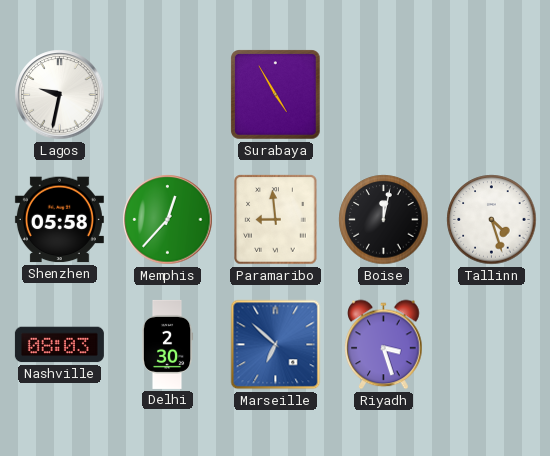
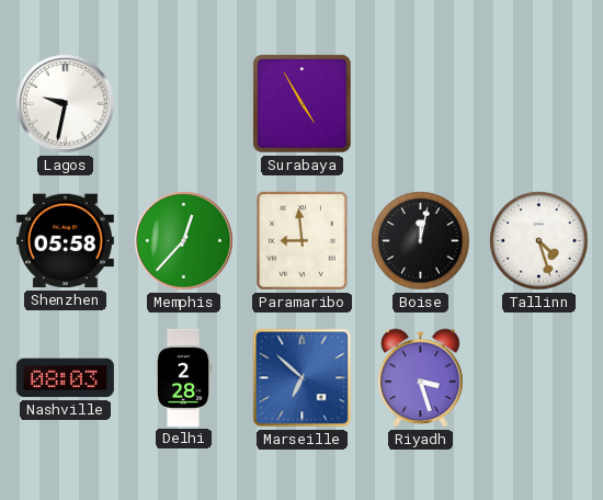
Delhi: 2:30 -> 2:28 (183, 377)
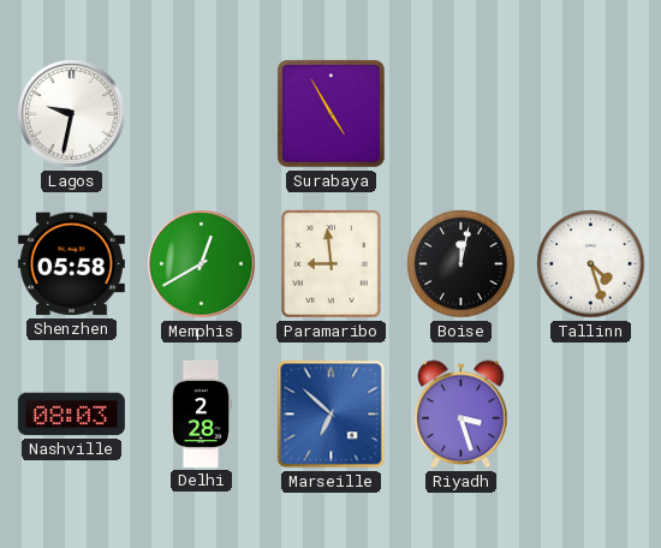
Memphis: 12:37 -> 12:40 (202, 264)
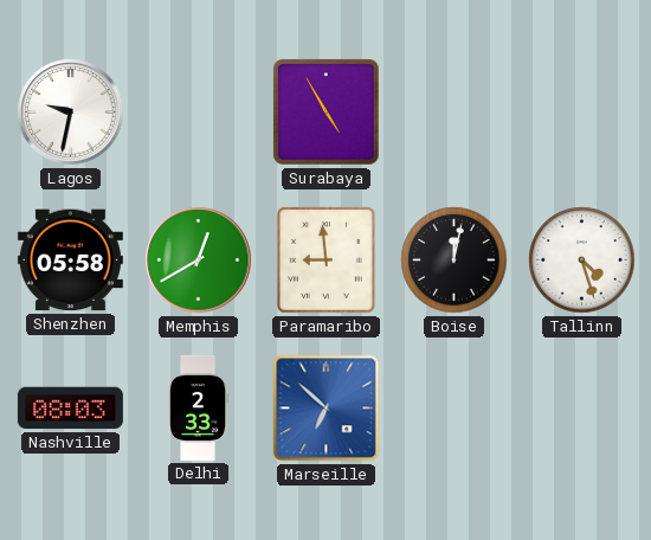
Delhi: 2:28 -> 2:33 (198, 407)
Riyadh: 3:27 -> none (461, 415)
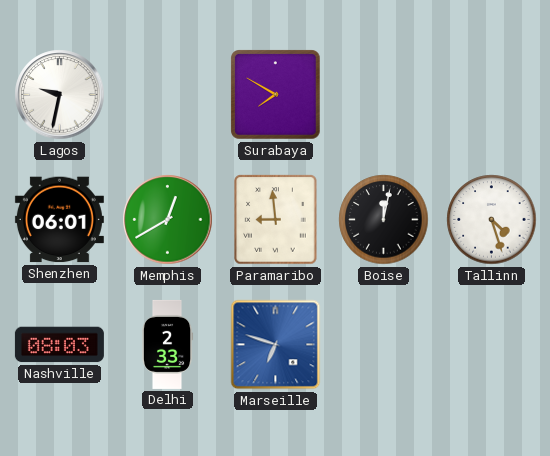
Surabaya: 4:55 -> 7:50 (276, 95)
Shenzhen: 05:58 -> 06:01 (59, 220)
Marseille: 6:52 -> 6:48 (276, 345)
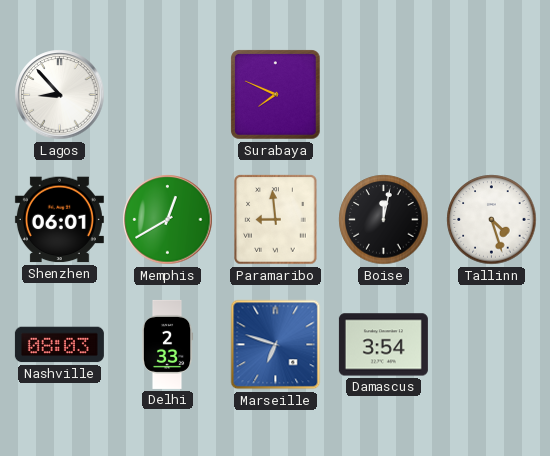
Lagos: 9:32 -> 8:53 (60, 95)
Surabaya: 7:50 -> 7:49 (276, 95)
Damascus: none -> 3:54 (383, 345)
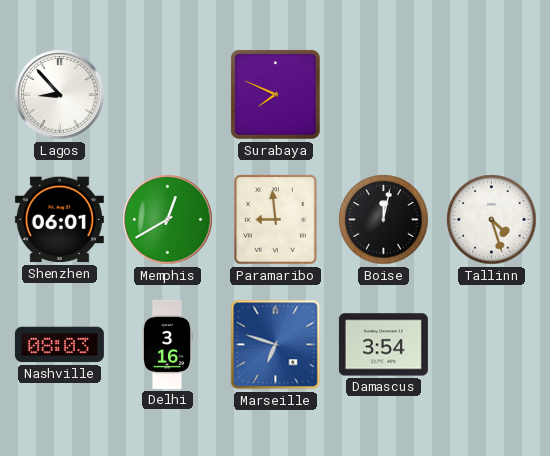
Delhi: 2:33 -> 3:16 (167, 344)
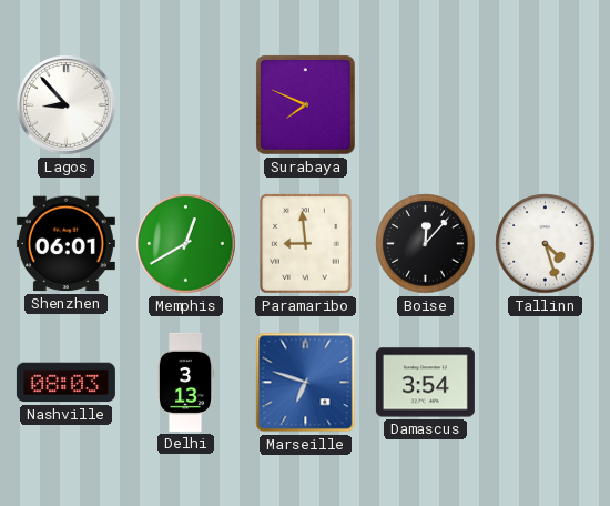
Boise: 12:02 -> 12:07 (426, 244)
Delhi: 3:16 -> 3:13 (185, 382)
